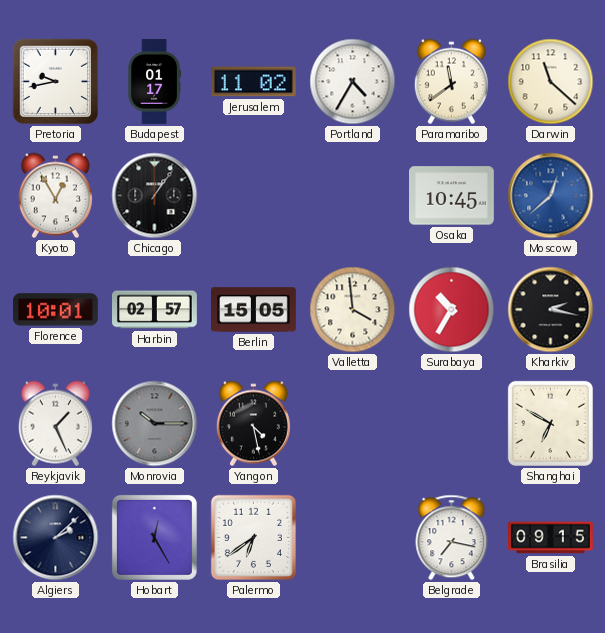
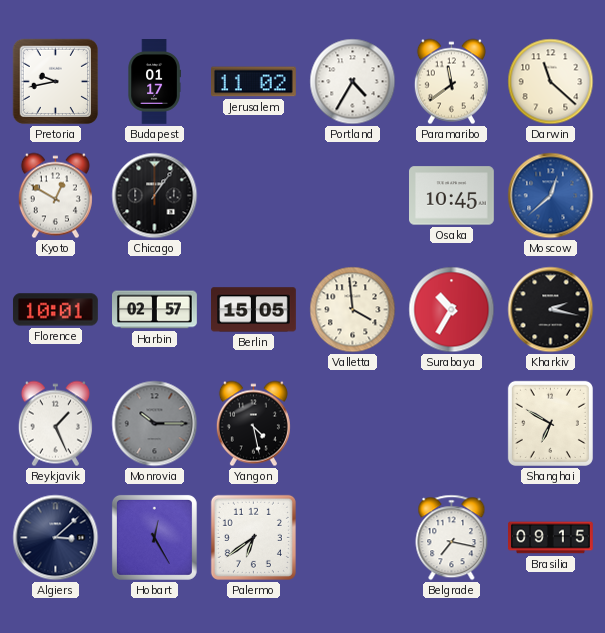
Kyoto: 12:55 -> 12:50 (55, 196)
Algiers: 2:08 -> 3:08 (56, 538)
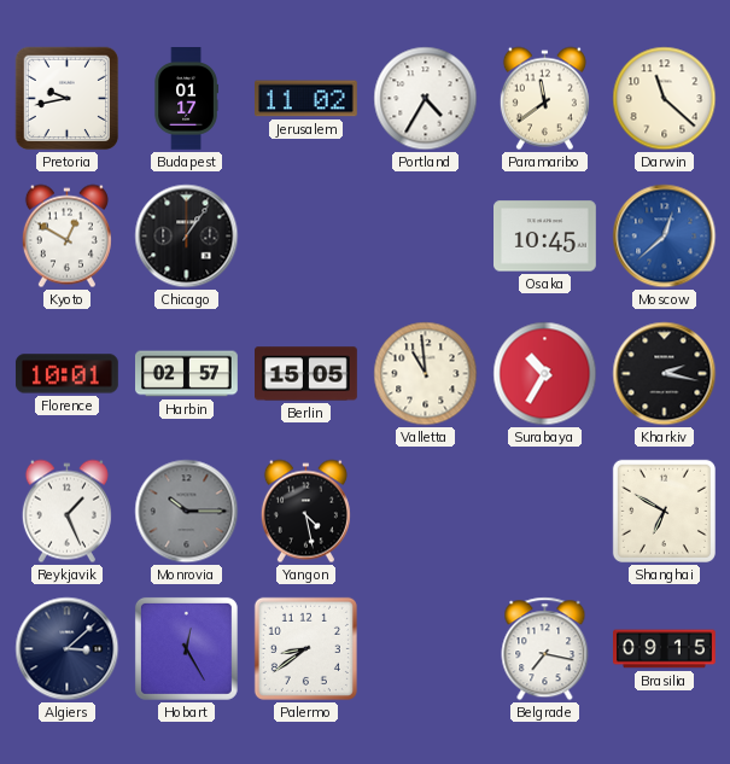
Valletta: 3:59 -> 10:59 (426, 374)
Palermo: 6:39 -> 8:39 (305, 648)
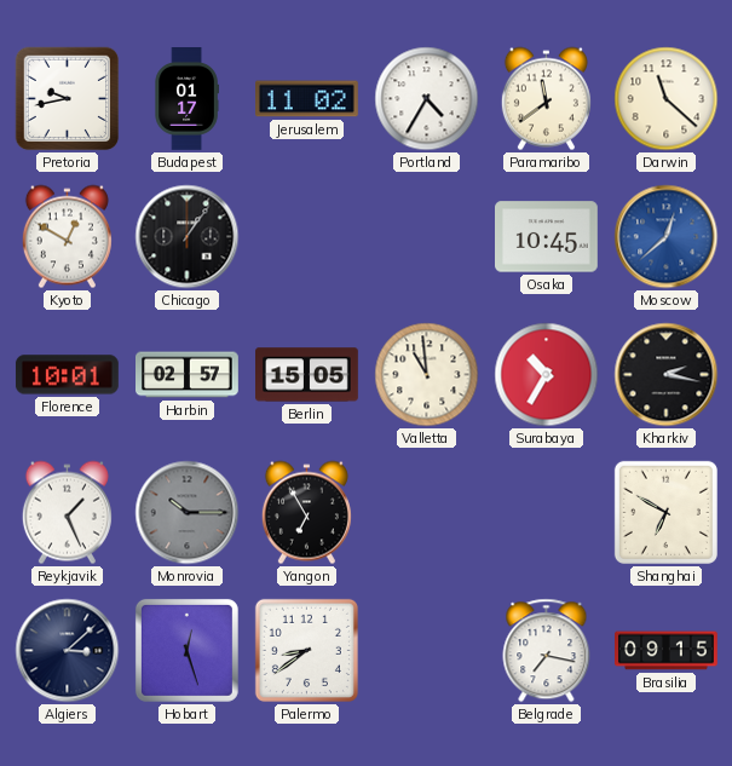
Yangon: 4:28 -> 6:55 (306, 513)
Hobart: 12:25 -> 12:27 (186, 650)
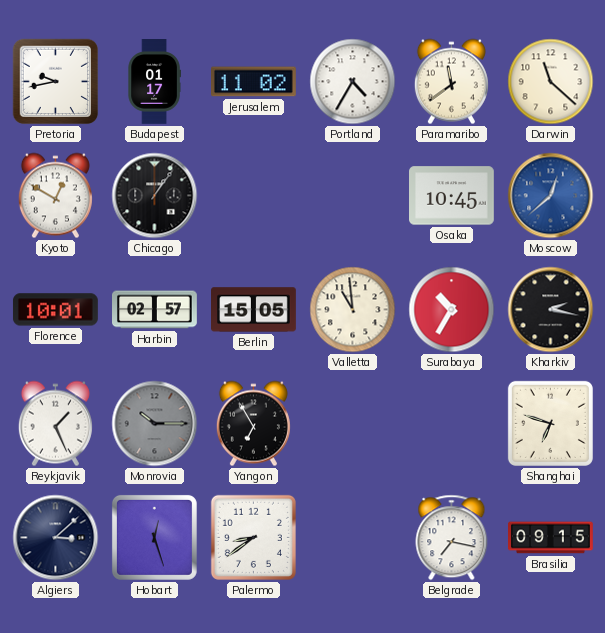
Shanghai: 6:50 -> 6:48 (550, 423)
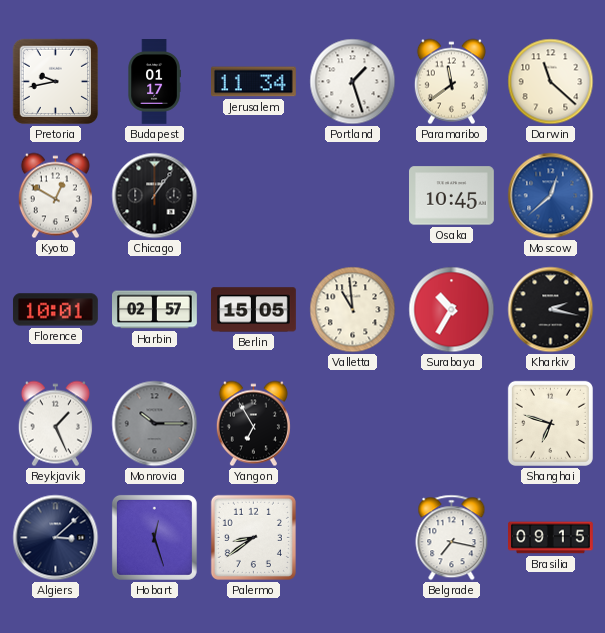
Jerusalem: 11:02 -> 11:34 (254, 82)
Portland: 4:35 -> 1:27 (353, 82)
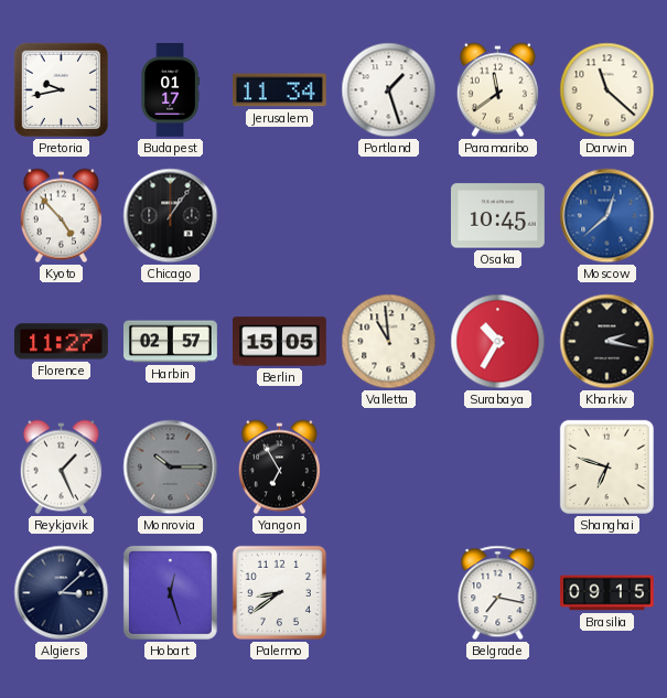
Kyoto: 12:50 -> 4:53 (61, 216)
Florence: 10:01 -> 11:27 (62, 342)
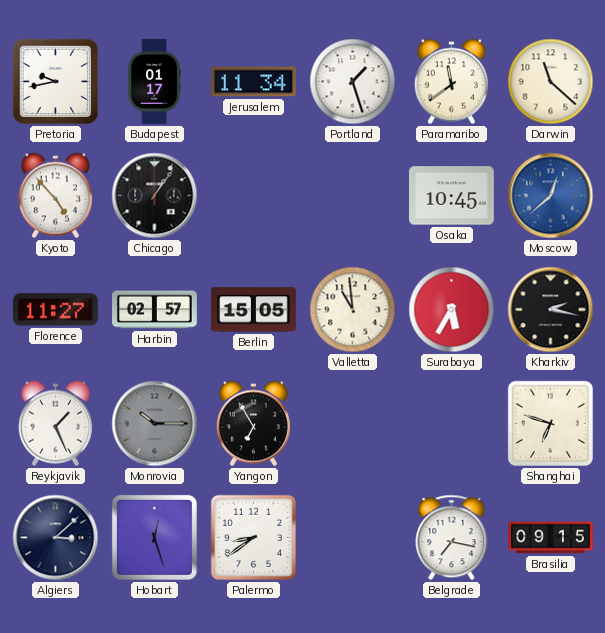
Surabaya: 10:35 -> 5:35 (452, 310)
